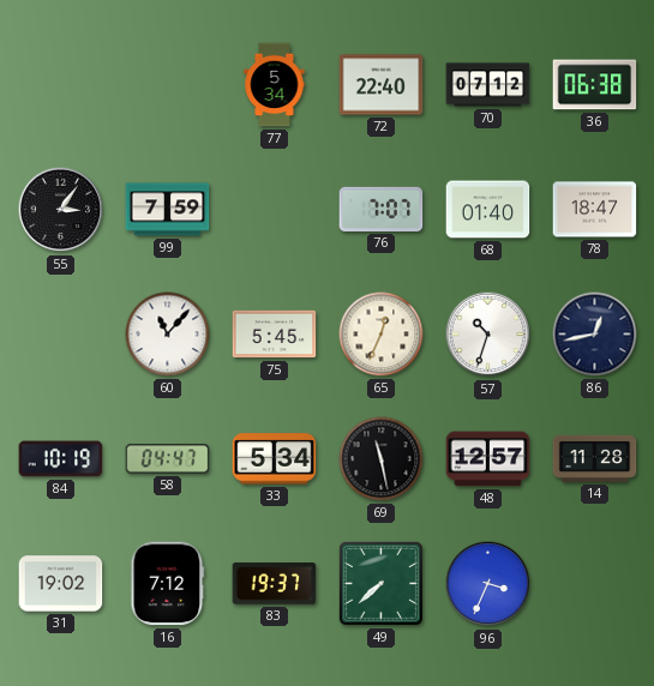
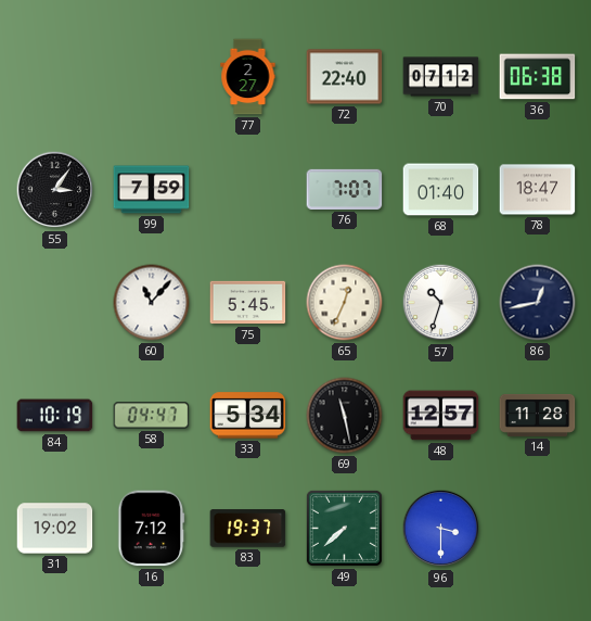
77: 5:34 -> 2:27 (248, 77)
96: 3:34 -> 3:30 (441, 529)
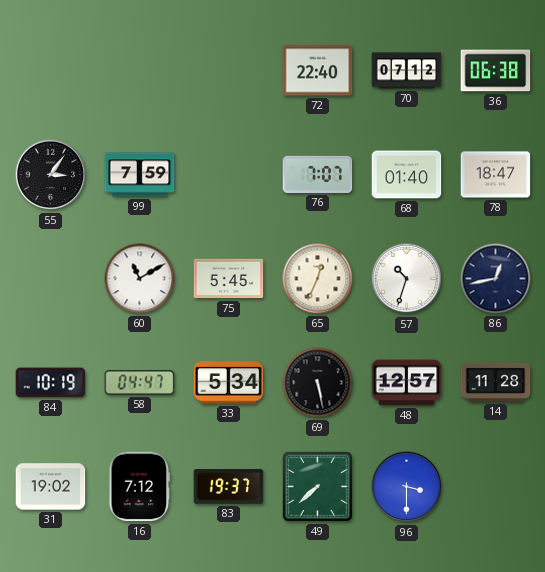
77: 2:27 -> none (248, 77)
60: 11:07 -> 11:10 (140, 279)
69: 11:28 -> 5:28 (318, 383)
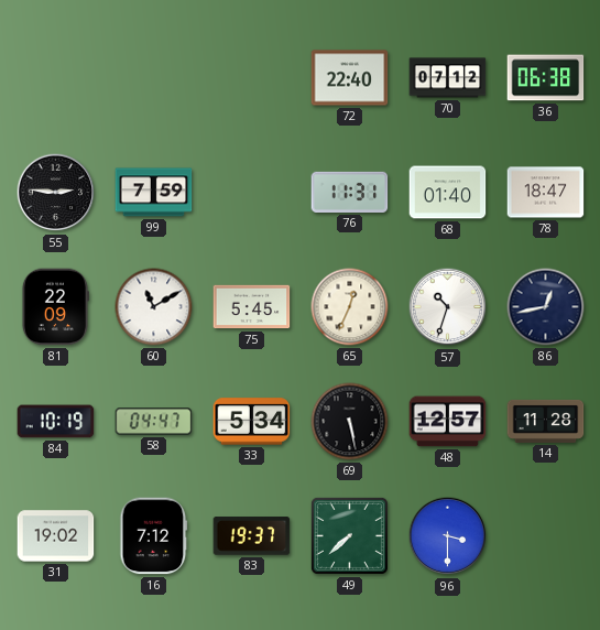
55: 3:06 -> 2:46 (56, 193)
76: 7:07 -> 11:31 (350, 192)
81: none -> 22:09 (55, 307)
